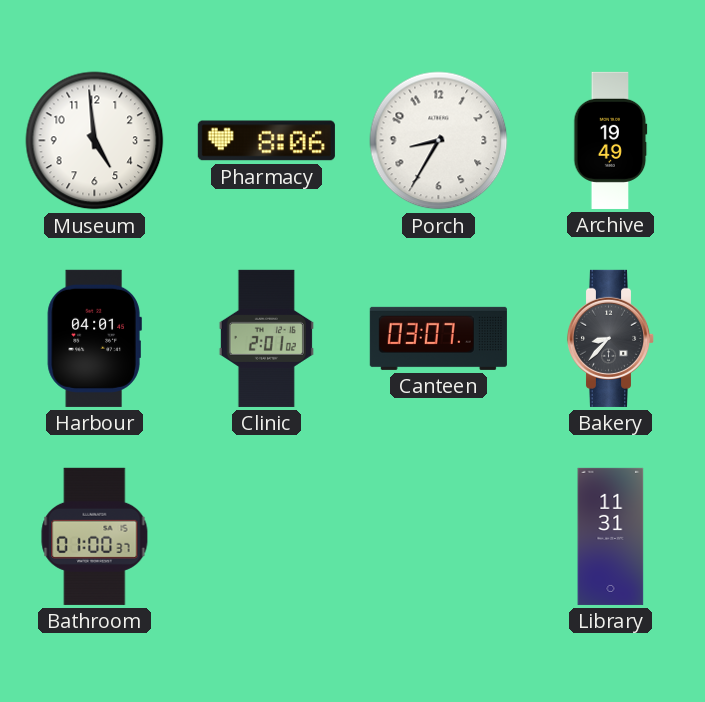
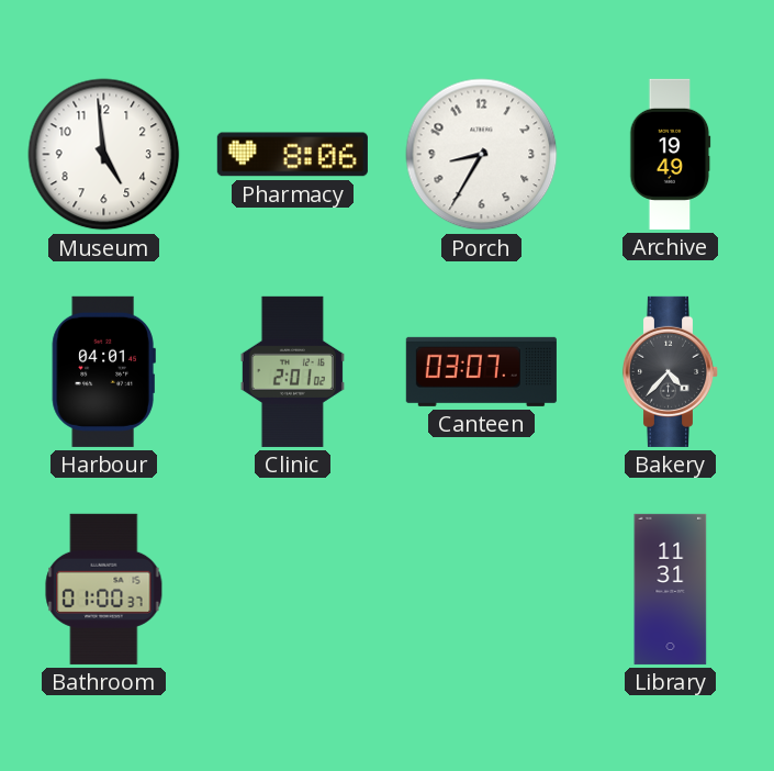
Bakery: 8:37 -> 4:37 (671, 371)
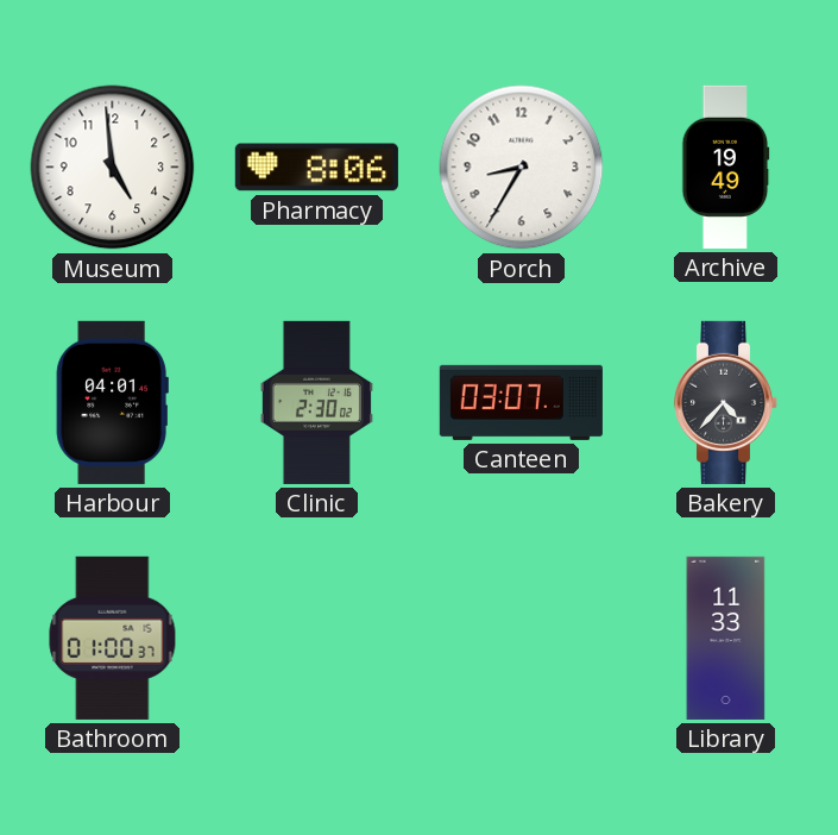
Clinic: 2:01 -> 2:30 (316, 402)
Library: 11:31 -> 11:33 (726, 638)
